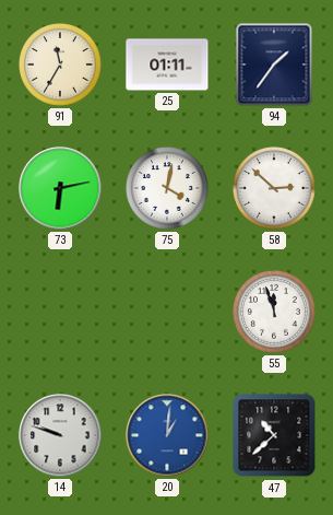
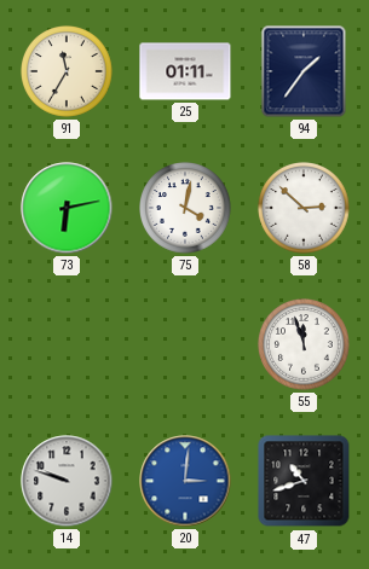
20: 1:01 -> 3:01 (185, 481)
47: 10:38 -> 10:42 (304, 481)
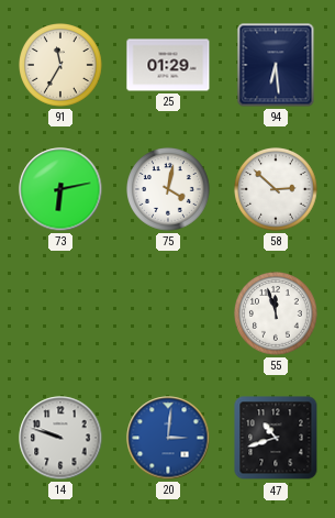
25: 01:11 -> 01:29 (168, 65)
94: 1:36 -> 6:29 (276, 65)
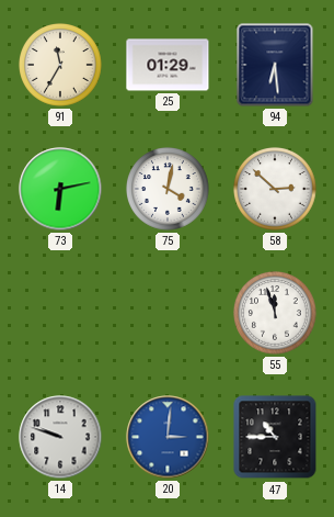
47: 10:42 -> 10:45 (275, 437)
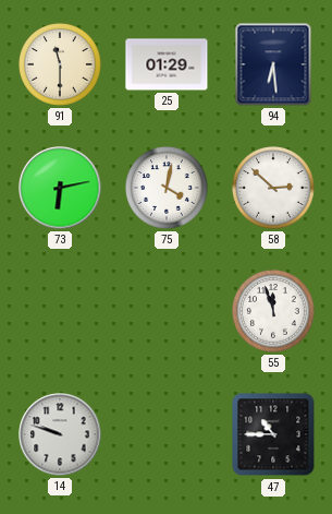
91: 11:35 -> 11:30 (61, 65)
20: 3:01 -> none (168, 437)
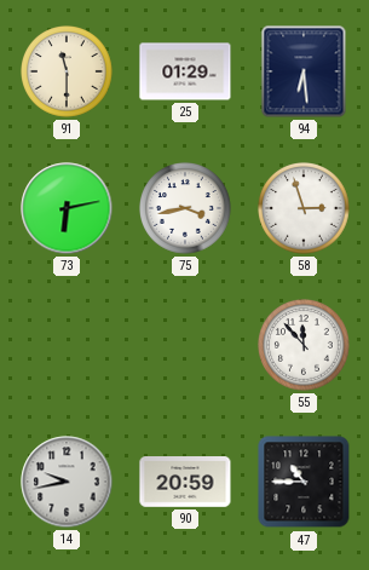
75: 4:02 -> 3:43 (186, 209)
58: 2:52 -> 2:57 (305, 209)
55: 11:57 -> 11:53 (305, 346)
14: 9:48 -> 9:43 (67, 482)
90: none -> 20:59 (185, 483)
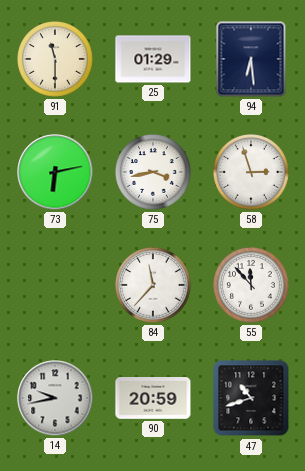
84: none -> 11:37 (154, 286)
47: 10:45 -> 10:42 (251, 398)
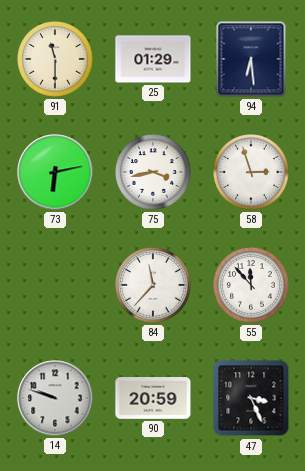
14: 9:43 -> 9:48 (55, 398)
47: 10:42 -> 3:26 (251, 398)
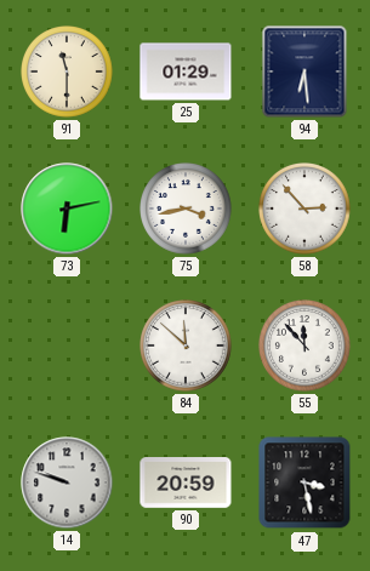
58: 2:57 -> 2:53 (306, 210)
84: 11:37 -> 11:52 (187, 347)
47: 3:26 -> 3:28 (304, 483)
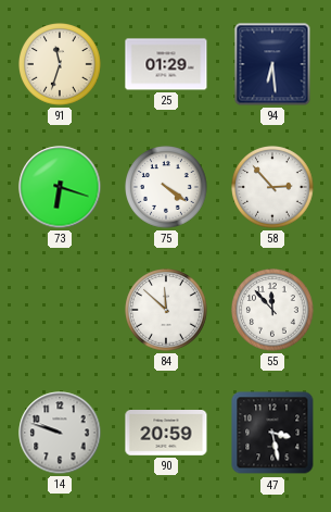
91: 11:30 -> 11:33 (61, 65)
73: 6:13 -> 6:18 (60, 187)
75: 3:43 -> 4:21 (167, 188)
